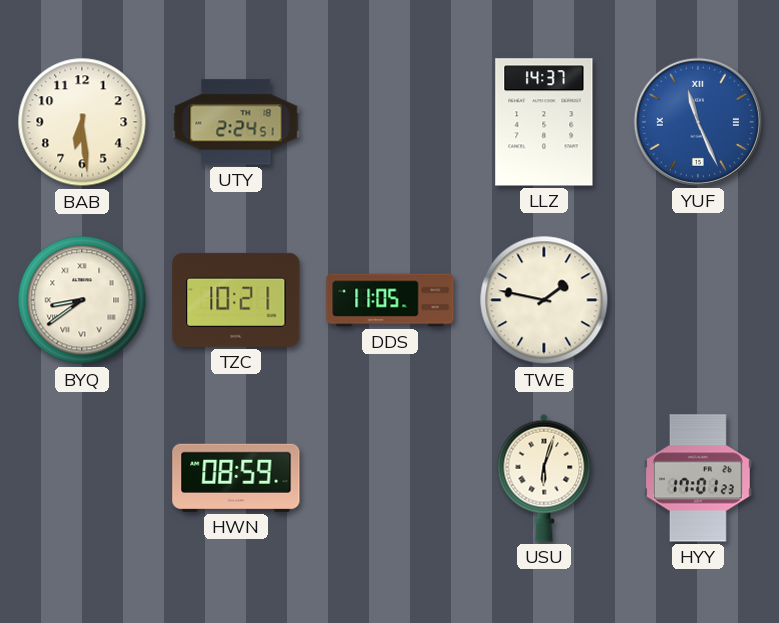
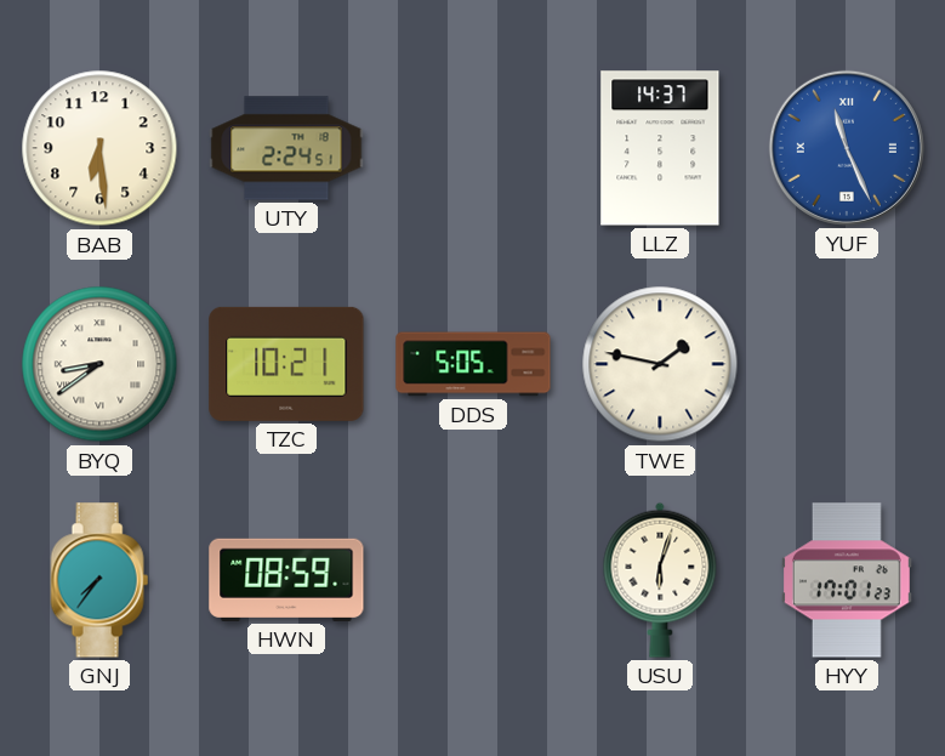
DDS: 11:05 -> 5:05 (473, 364)
GNJ: none -> 7:36 (99, 580)
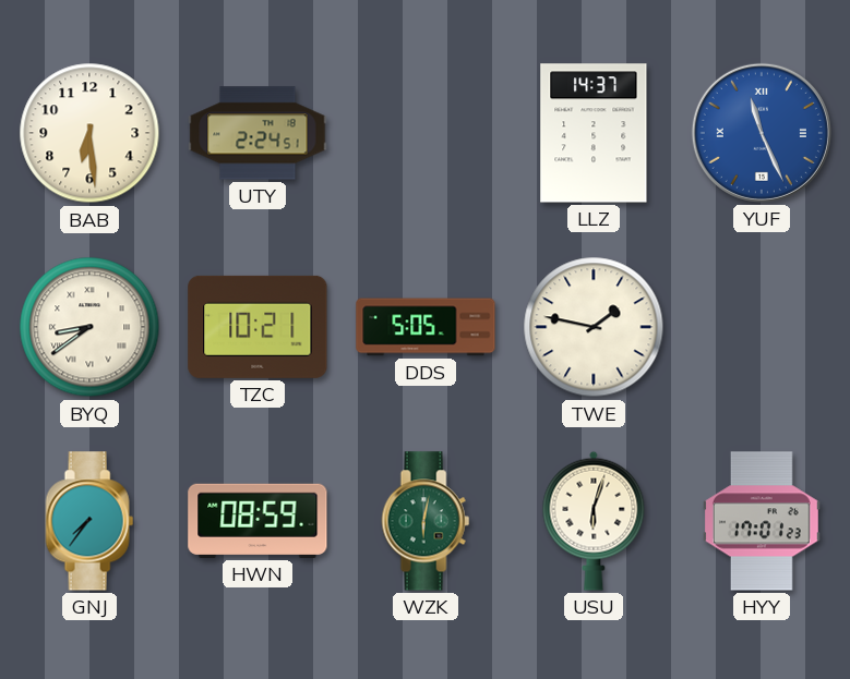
WZK: none -> 6:02 (426, 521)
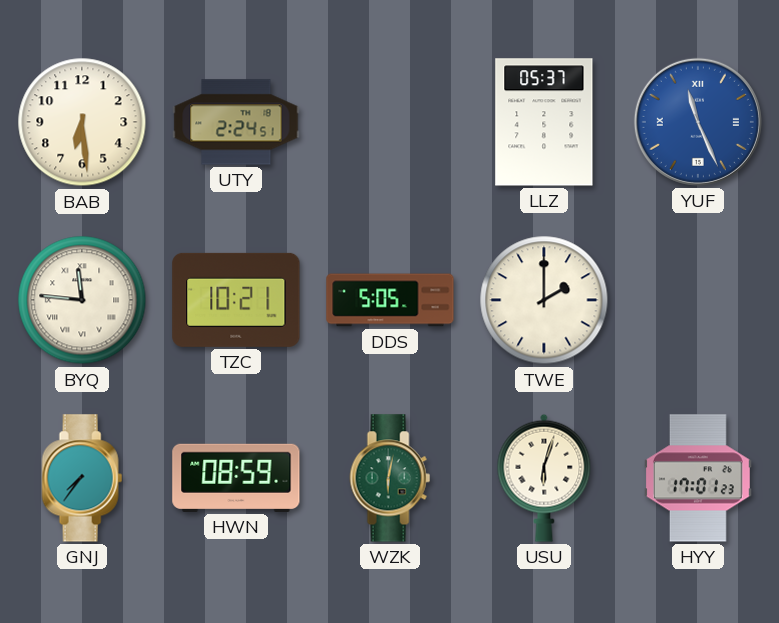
LLZ: 14:37 -> 05:37 (544, 122)
BYQ: 8:39 -> 11:46 (82, 300)
TWE: 1:47 -> 2:00 (544, 300)
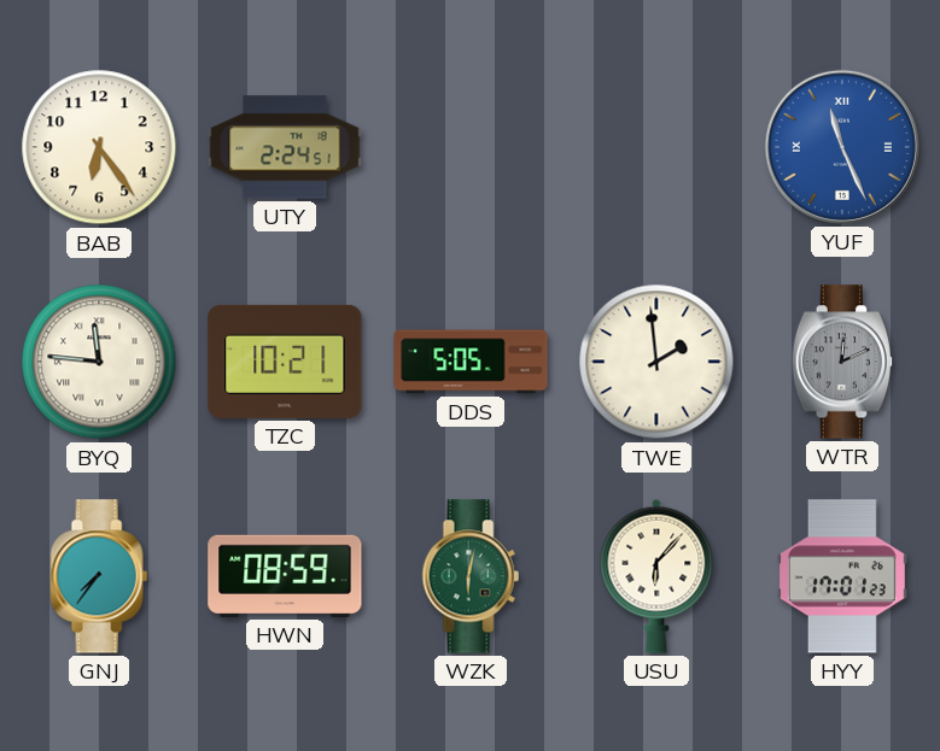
BAB: 6:29 -> 6:24 (99, 147)
LLZ: 05:37 -> none (544, 122)
TWE: 2:00 -> 1:59 (656, 362)
WTR: none -> 12:11 (842, 362)
USU: 6:03 -> 6:07 (656, 576)
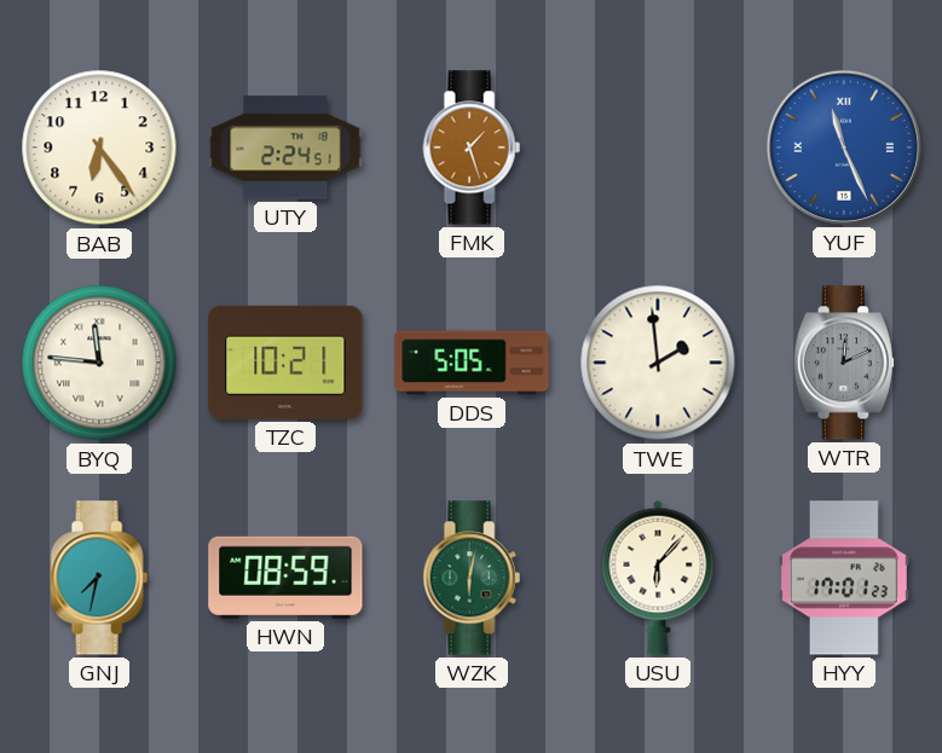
FMK: none -> 1:27 (472, 147)
GNJ: 7:36 -> 7:32 (99, 578)
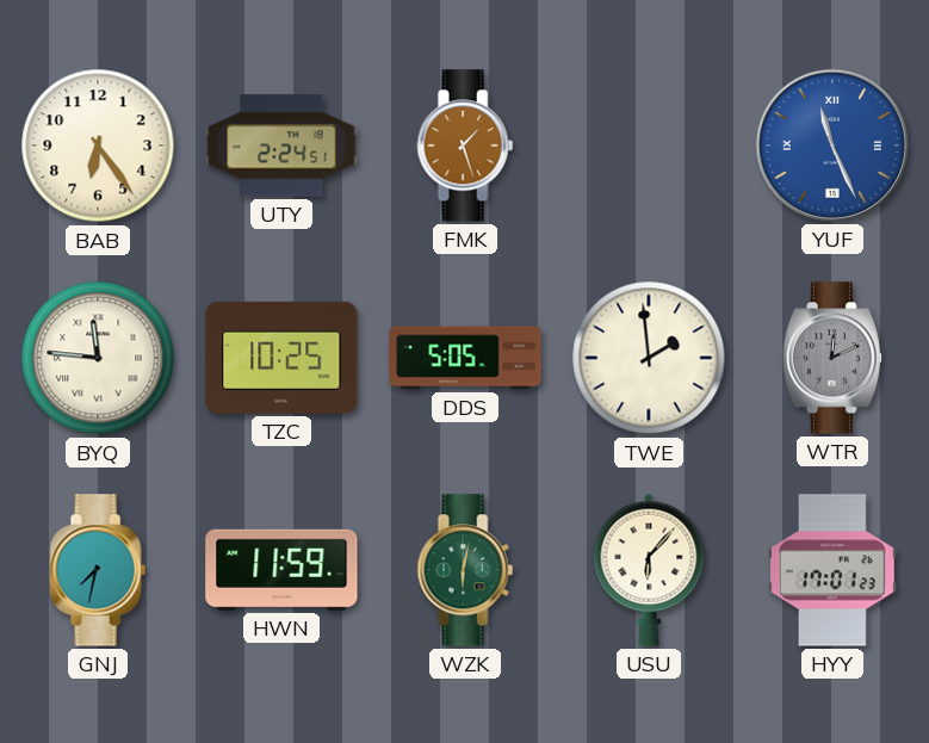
TZC: 10:21 -> 10:25 (281, 358)
HWN: 08:59 -> 11:59 (281, 570)
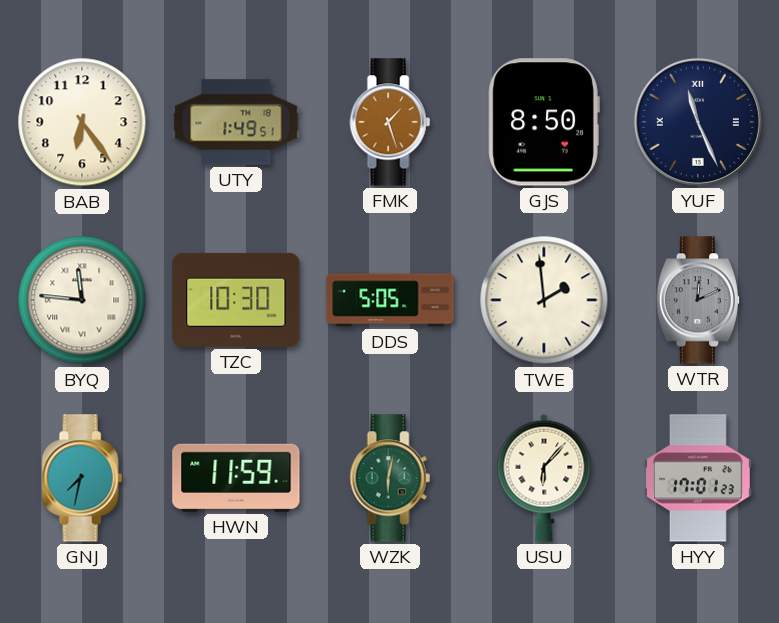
UTY: 2:24 -> 1:49 (236, 122)
GJS: none -> 8:50 (544, 122)
YUF dial: blue -> navy (698, 122)
TZC: 10:25 -> 10:30 (236, 300)
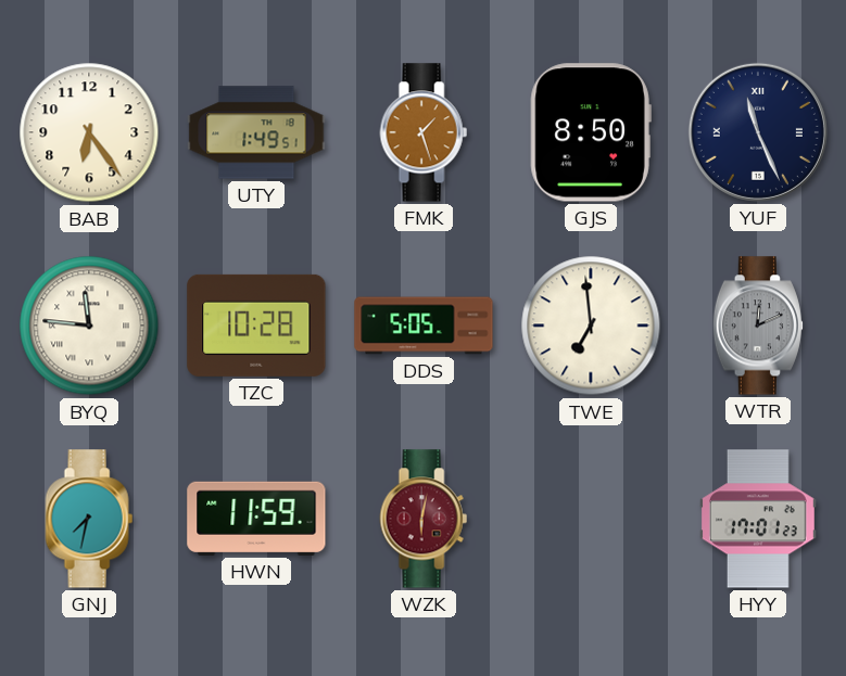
TZC: 10:30 -> 10:28 (256, 326)
TWE: 1:59 -> 6:59 (591, 326)
WZK dial: green -> burgundy (424, 519)
USU: 6:07 -> none (544, 478)
